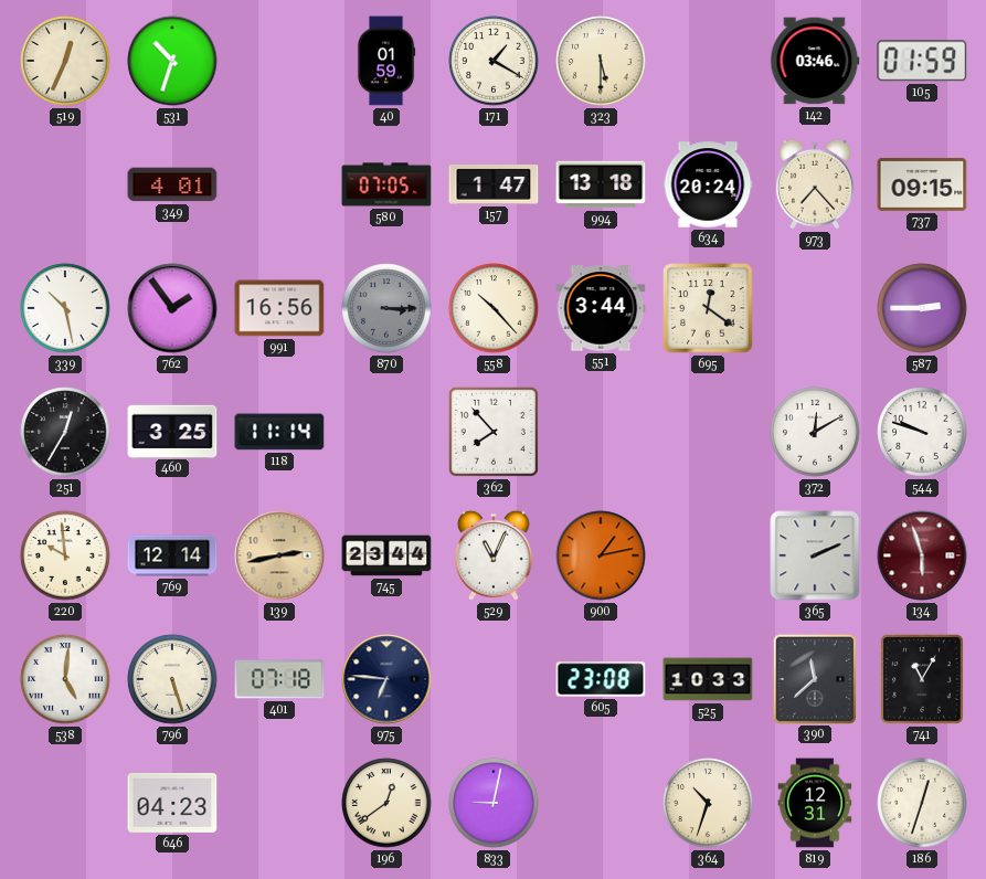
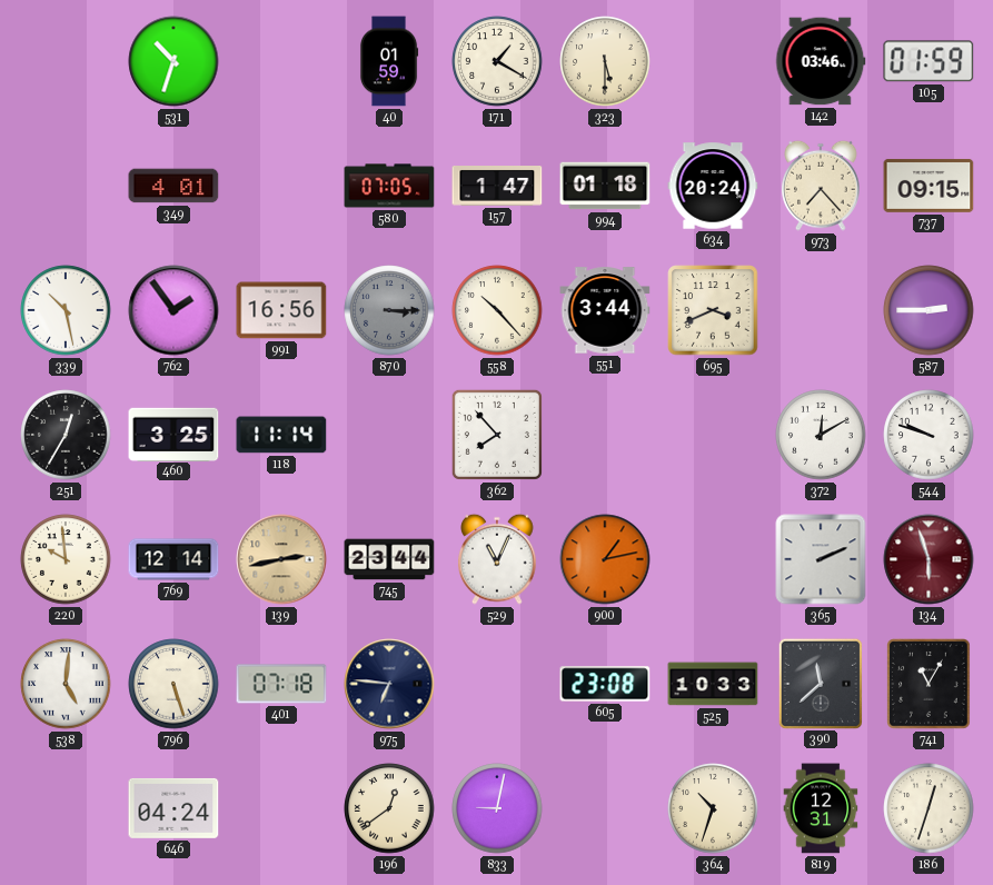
519: 12:34 -> none (65, 61)
994: 13:18 -> 01:18 (605, 186)
695: 12:21 -> 3:41 (713, 310)
646: 04:23 -> 04:24 (173, 808)
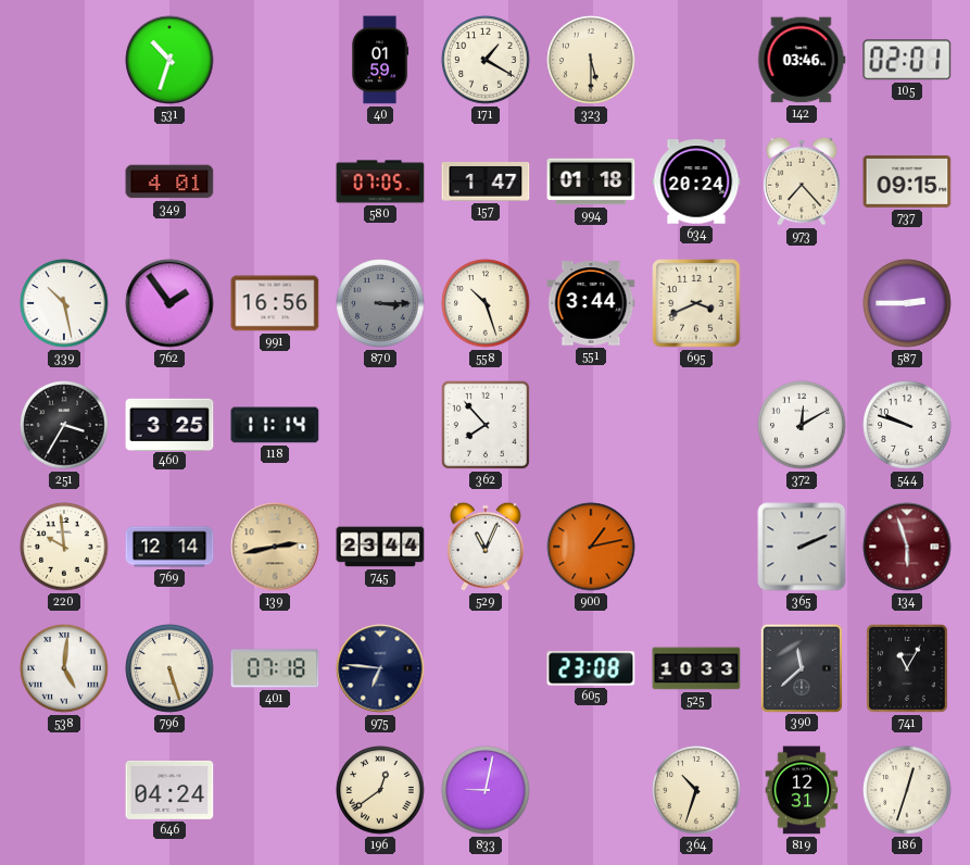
105: 01:59 -> 02:01 (907, 60)
558: 10:23 -> 10:27 (486, 303)
251: 12:35 -> 3:35 (64, 425)
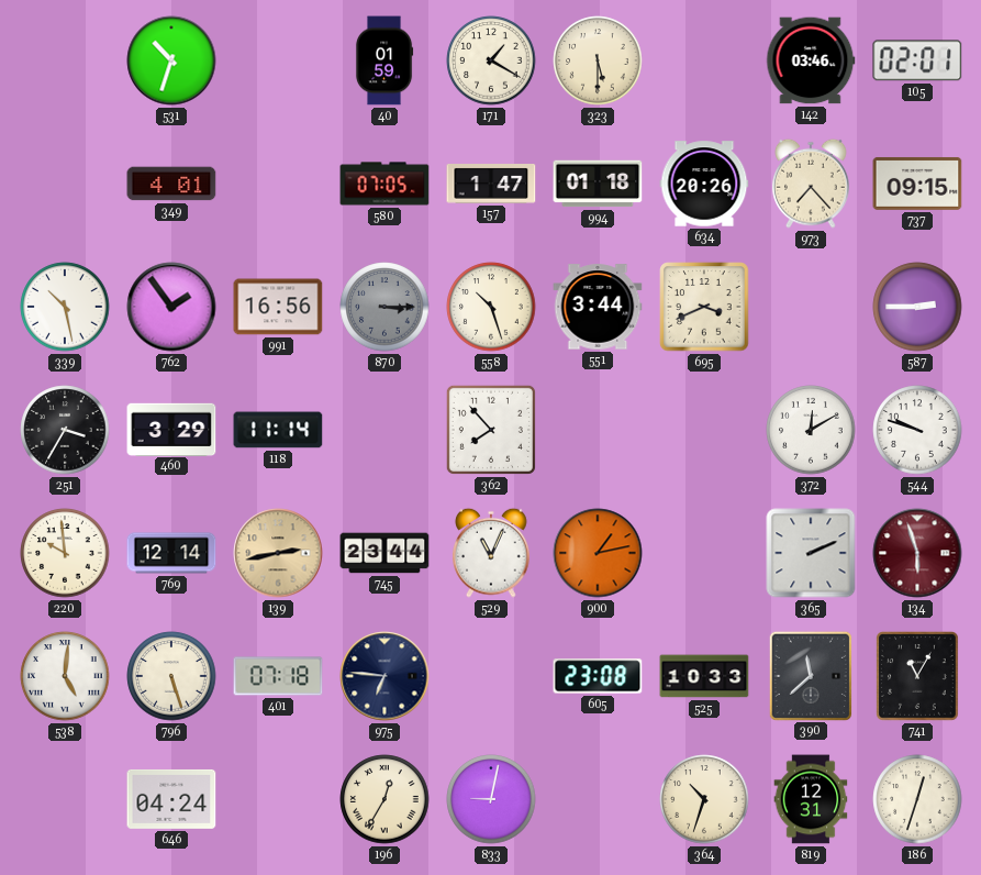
634: 20:24 -> 20:26 (704, 184)
460: 3:25 -> 3:29 (171, 429)
196: 12:39 -> 12:35 (384, 799)
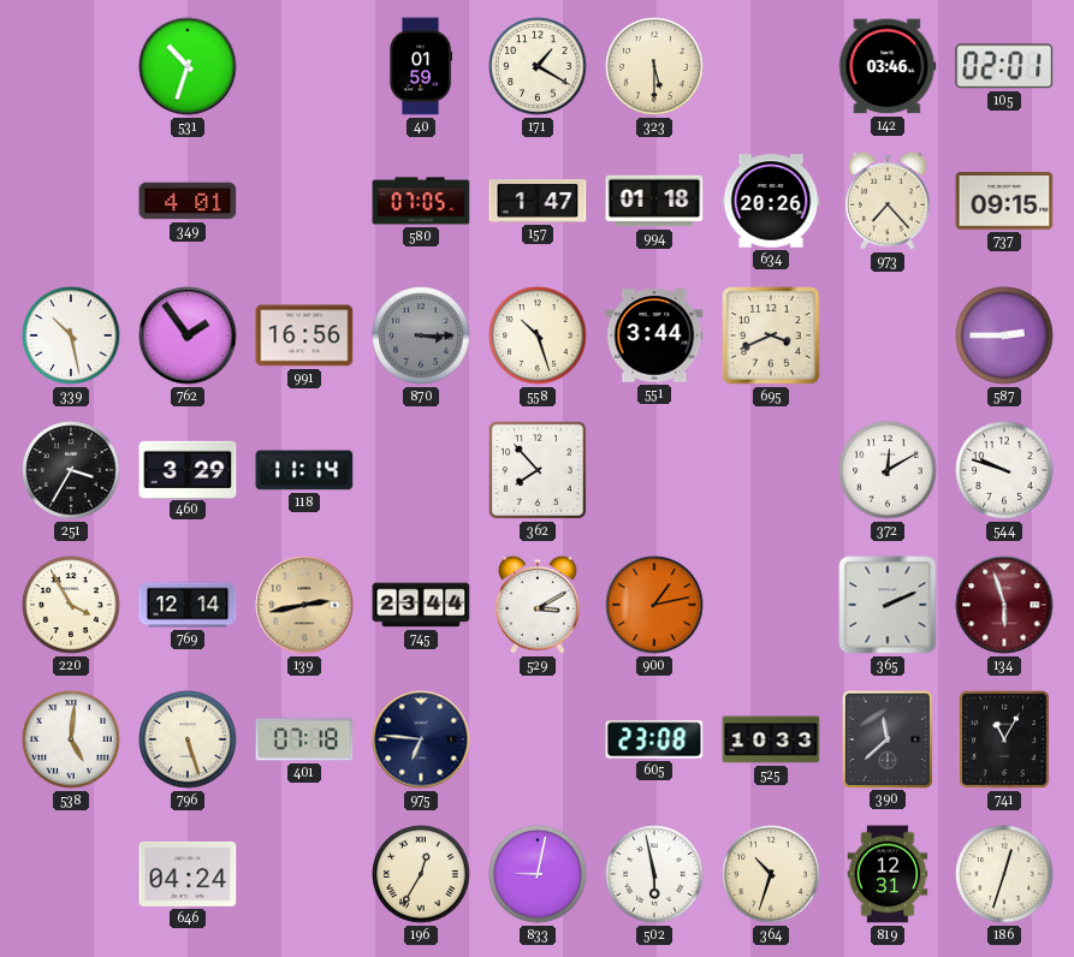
220: 9:59 -> 3:55 (71, 605)
529: 11:04 -> 3:10 (538, 605)
502: none -> 5:58 (654, 874)
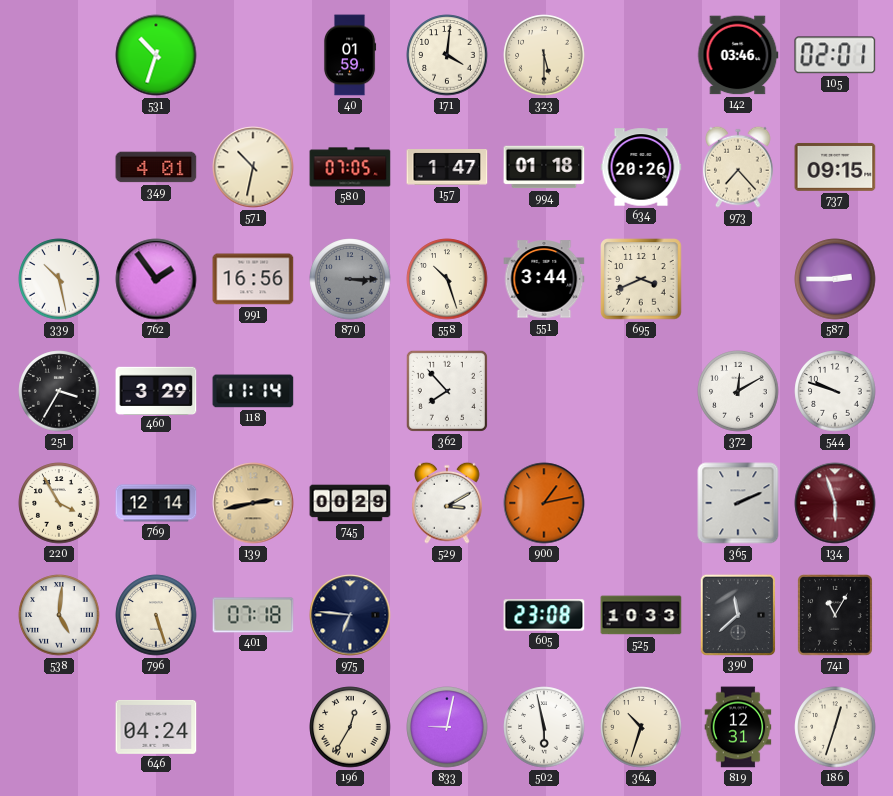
171: 1:20 -> 4:01 (447, 55)
571: none -> 10:32 (253, 167)
745: 23:44 -> 00:29 (350, 503)
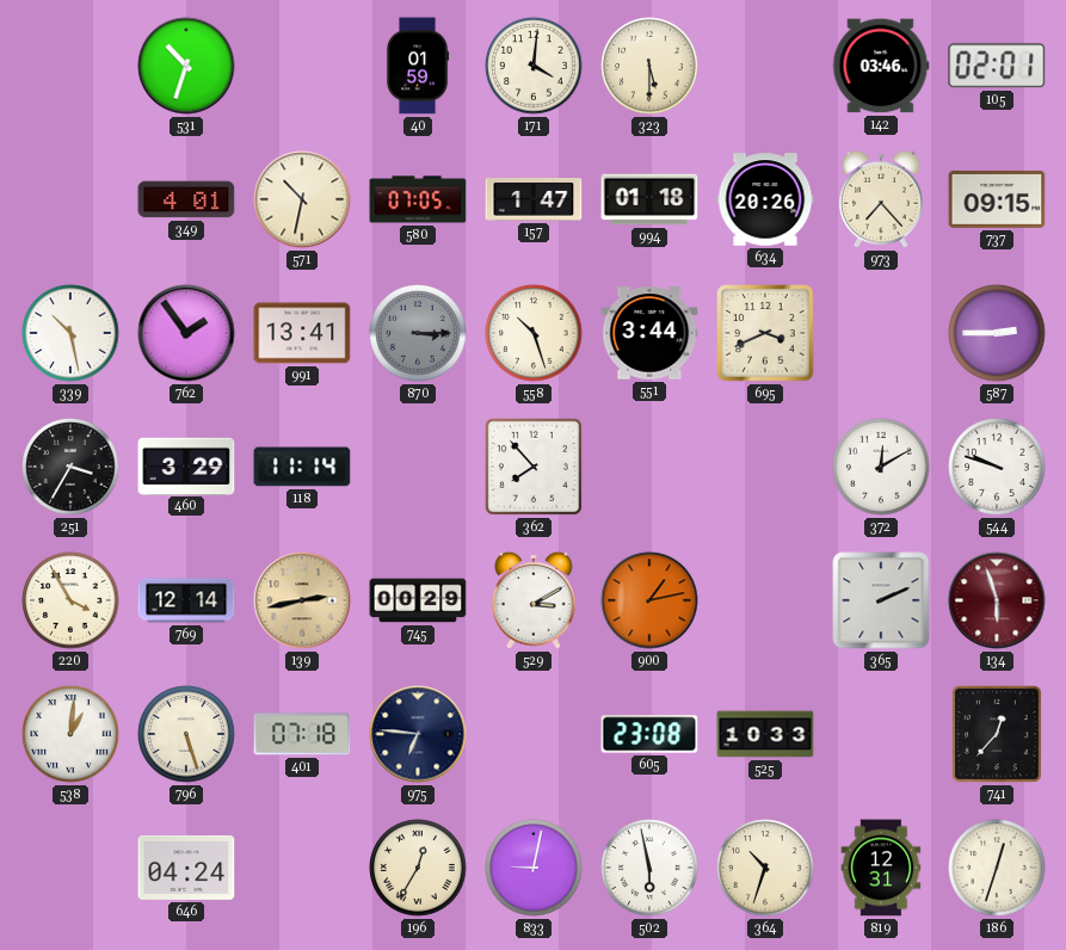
991: 16:56 -> 13:41 (302, 333)
538: 5:01 -> 1:01 (70, 734)
390: 11:38 -> none (738, 614)
741: 11:05 -> 12:37 (998, 735)
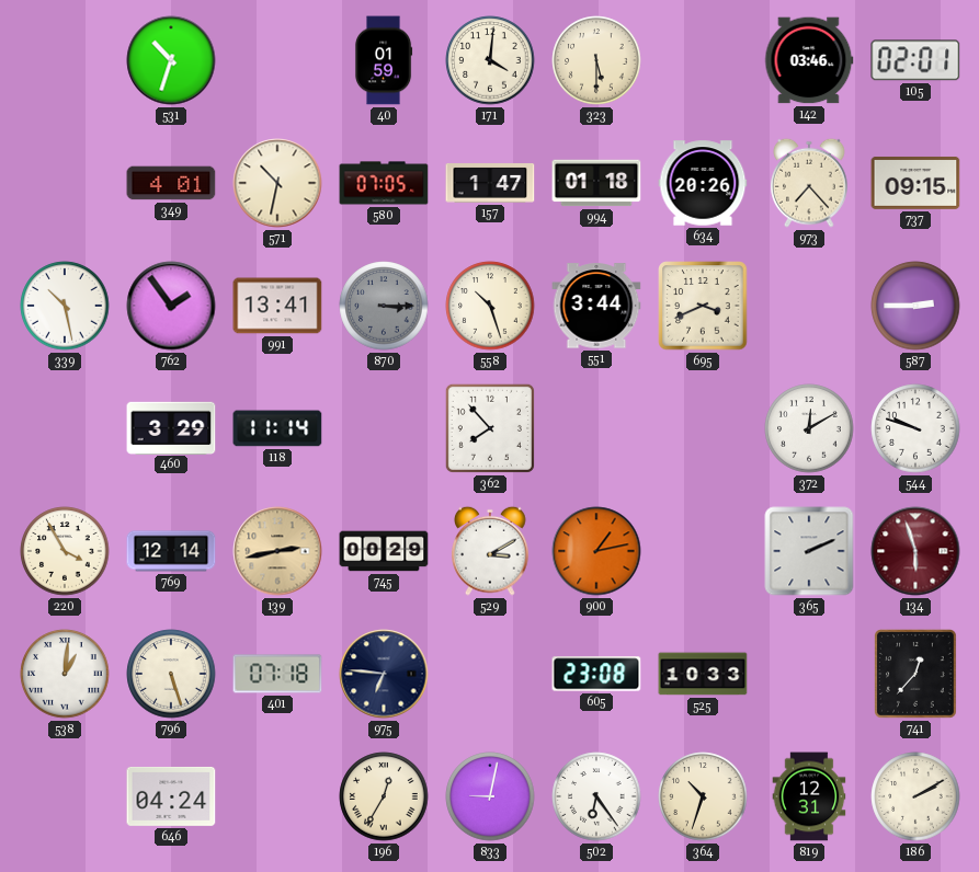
251: 3:35 -> none (70, 467)
502: 5:58 -> 6:24 (596, 796)
186: 12:33 -> 2:10 (915, 796)
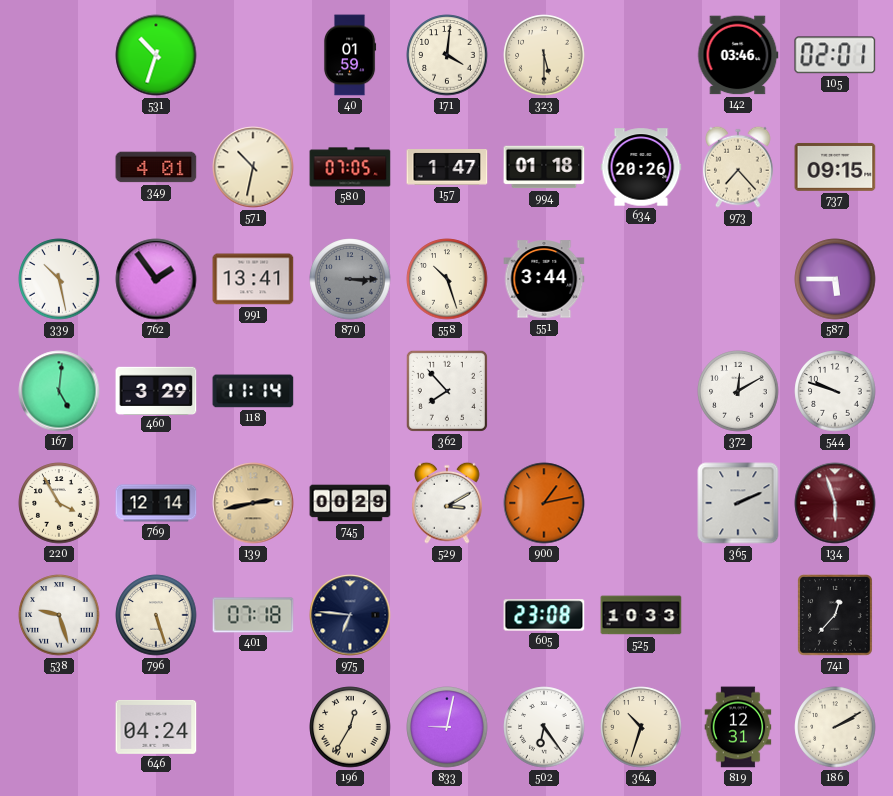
695: 3:41 -> none (703, 306)
587: 2:45 -> 5:45 (835, 279)
167: none -> 5:01 (59, 391)
538: 1:01 -> 9:27 (59, 615)
